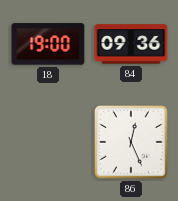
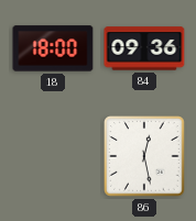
18: 19:00 -> 18:00 (53, 48)
86: 12:26 -> 12:28 (144, 156)
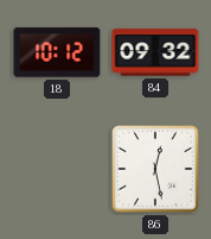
18: 18:00 -> 10:12 (57, 52)
84: 09:36 -> 09:32 (155, 52)
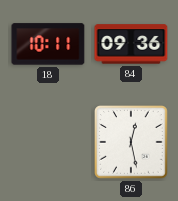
18: 10:12 -> 10:11 (48, 44)
84: 09:32 -> 09:36 (131, 44)
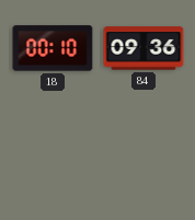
18: 10:11 -> 00:10 (53, 48)
86: 12:28 -> none (131, 142)
